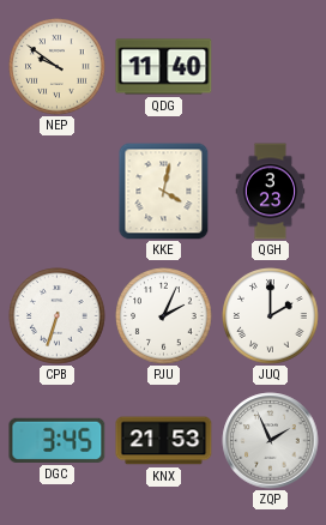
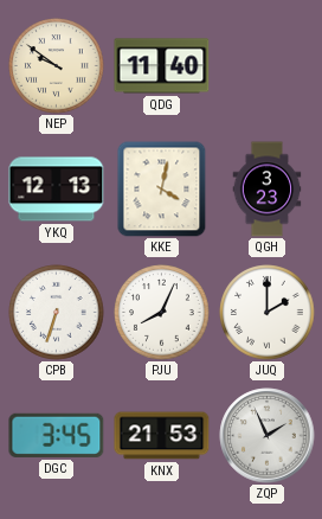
YKQ: none -> 12:13 (57, 190)
PJU: 2:04 -> 8:04 (162, 313)
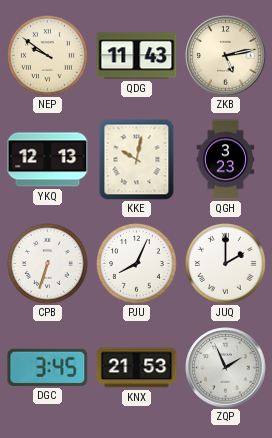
QDG: 11:40 -> 11:43 (137, 56)
ZKB: none -> 5:13 (226, 56)
KKE: 4:02 -> 10:02 (137, 159)
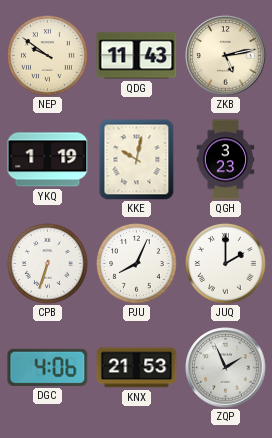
YKQ: 12:13 -> 1:19 (48, 160)
DGC: 3:45 -> 4:06 (48, 367)
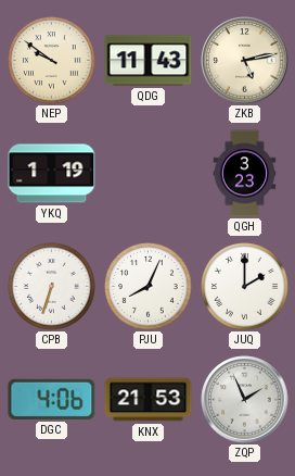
KKE: 10:02 -> none (137, 159)
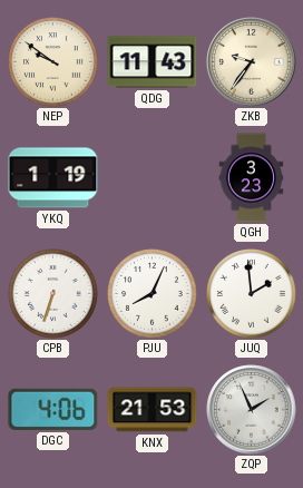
ZKB: 5:13 -> 9:36 (252, 62)
JUQ: 2:00 -> 1:59 (252, 294)
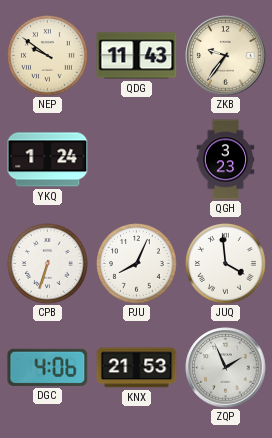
YKQ: 1:19 -> 1:24 (48, 160)
JUQ: 1:59 -> 3:59 (226, 264)
